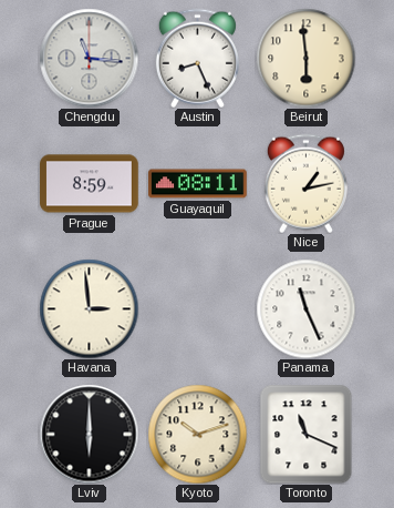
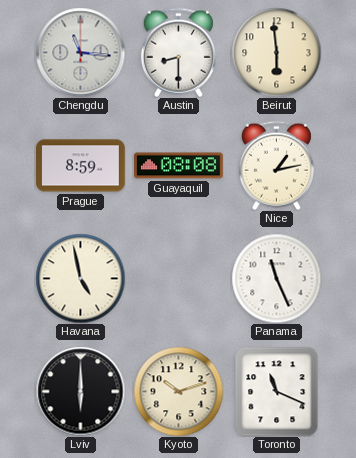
Austin: 8:26 -> 8:30 (178, 52)
Guayaquil: 08:11 -> 08:08 (179, 166)
Havana: 2:59 -> 4:58 (80, 278)
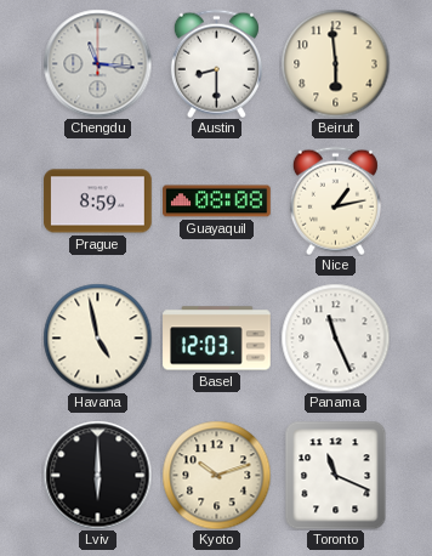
Basel: none -> 12:03 (217, 339)
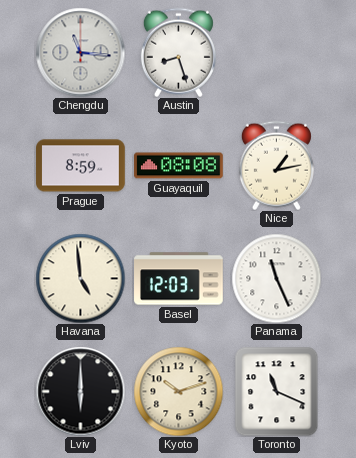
Austin: 8:30 -> 8:27 (178, 52)
Beirut: 5:59 -> none (335, 63)
Havana: 4:58 -> 4:59 (80, 278)
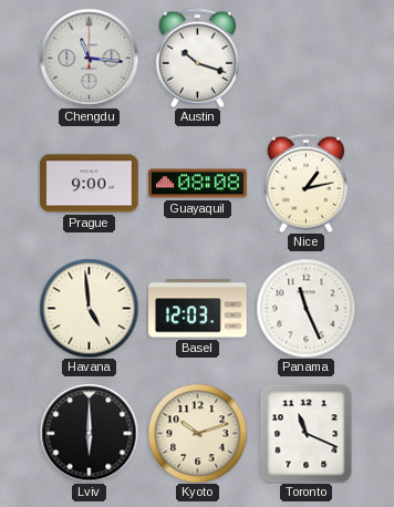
Austin: 8:27 -> 10:18 (197, 58)
Prague: 8:59 -> 9:00 (90, 184)
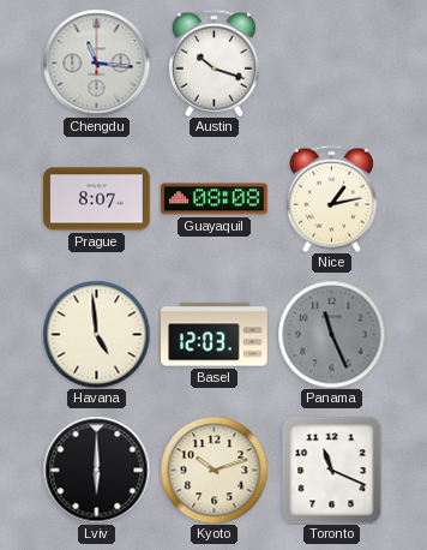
Prague: 9:00 -> 8:07 (97, 199)
Panama dial: white -> grey (331, 334)
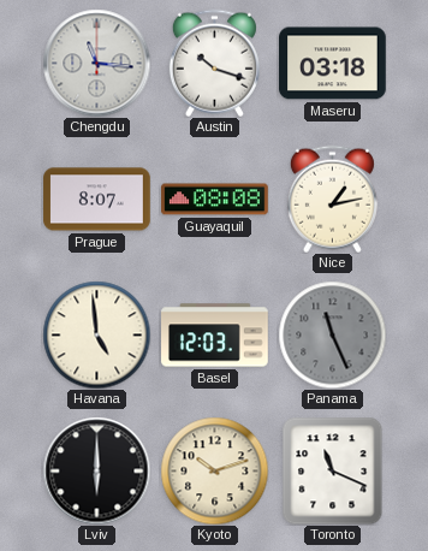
Maseru: none -> 03:18 (333, 64)
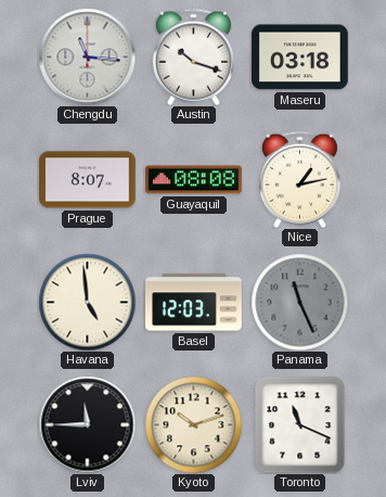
Lviv: 6:00 -> 11:45 (87, 424)
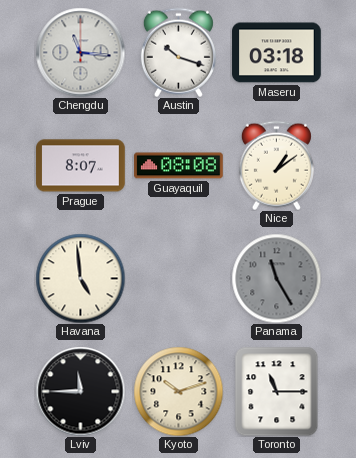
Nice: 1:13 -> 1:09 (276, 165)
Basel: 12:03 -> none (194, 303)
Panama: 11:26 -> 11:25 (276, 278)
Toronto: 11:19 -> 11:15 (277, 391)
